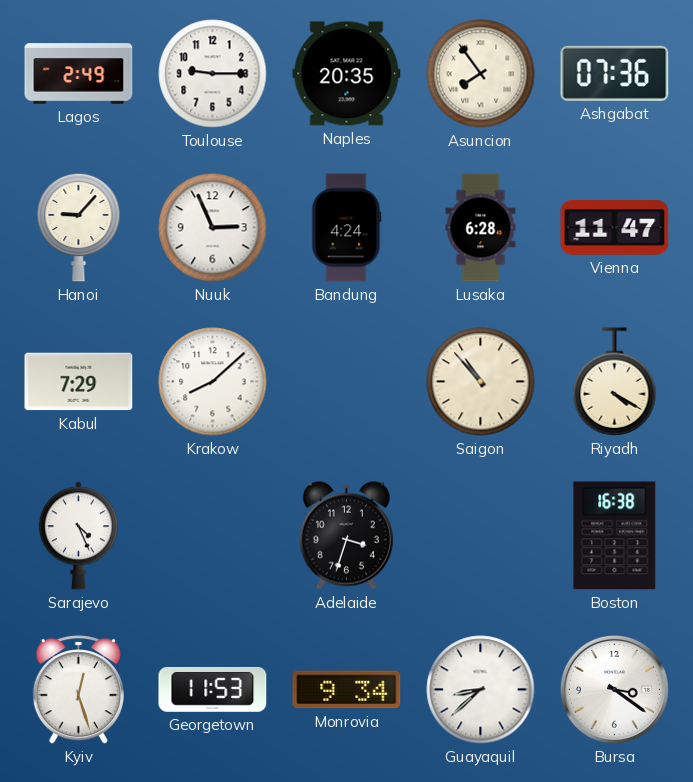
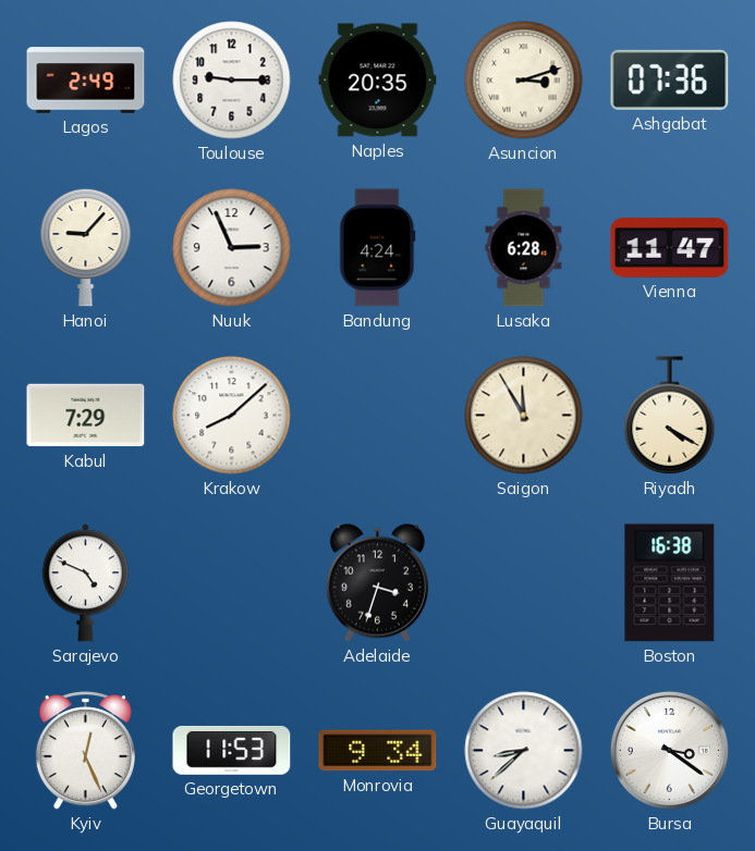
Asuncion: 7:54 -> 3:12 (524, 81)
Saigon: 10:53 -> 11:55 (524, 416)
Sarajevo: 4:26 -> 4:49 (85, 583)
Kyiv: 12:27 -> 12:26 (85, 751)
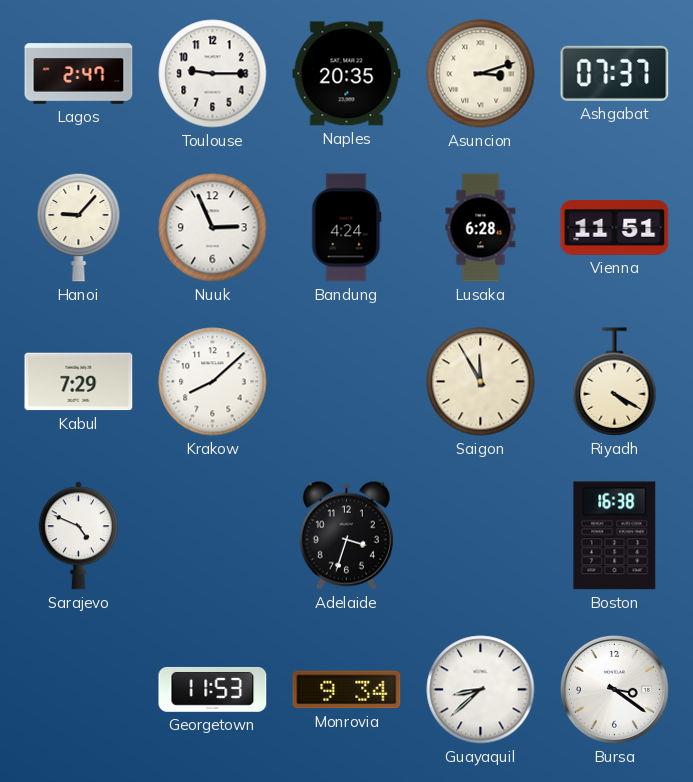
Lagos: 2:49 -> 2:47 (79, 74)
Ashgabat: 07:36 -> 07:37 (615, 73)
Vienna: 11:47 -> 11:51 (615, 228)
Kyiv: 12:26 -> none (85, 751)
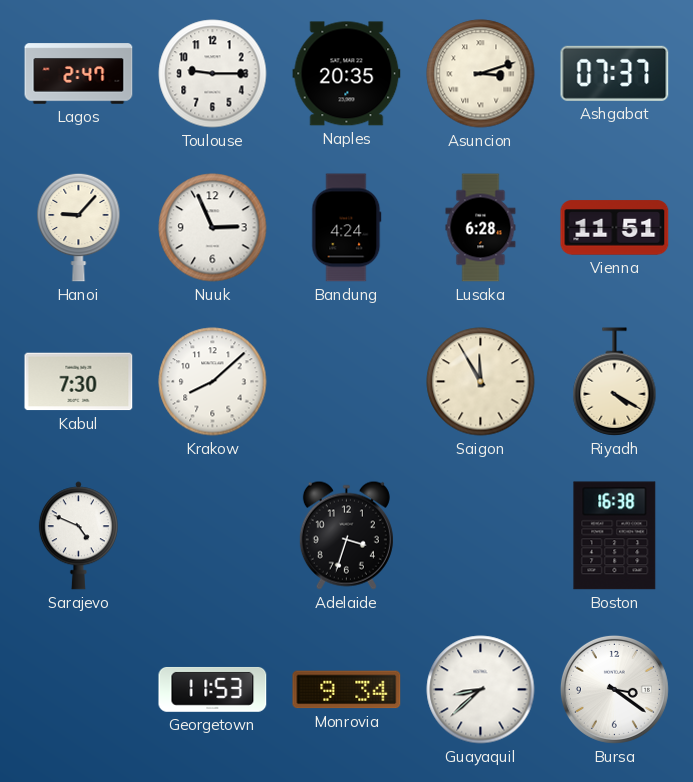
Kabul: 7:29 -> 7:30 (79, 382)
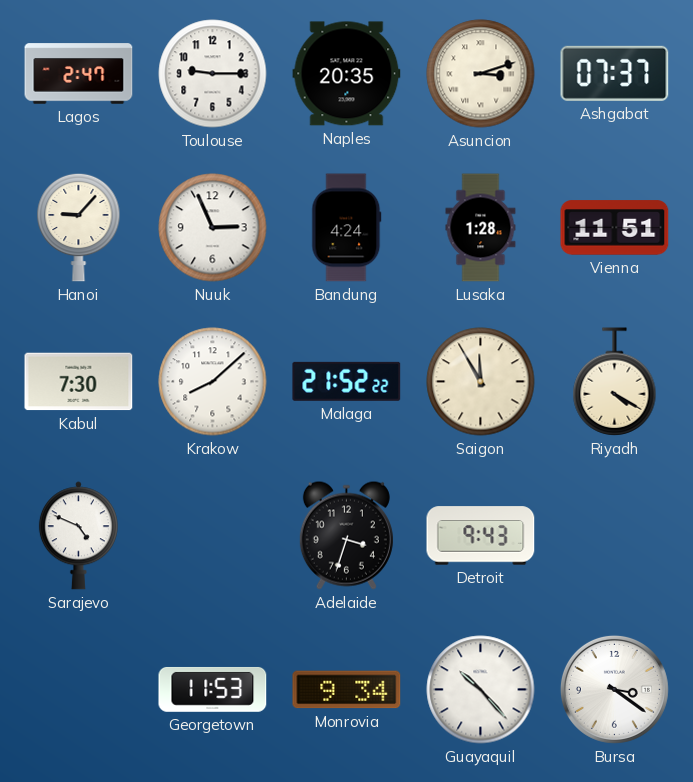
Lusaka: 6:28 -> 1:28 (481, 228)
Malaga: none -> 21:52 (347, 381)
Detroit: none -> 9:43 (481, 536)
Boston: 16:38 -> none (615, 536)
Guayaquil: 8:38 -> 10:23 (481, 690)
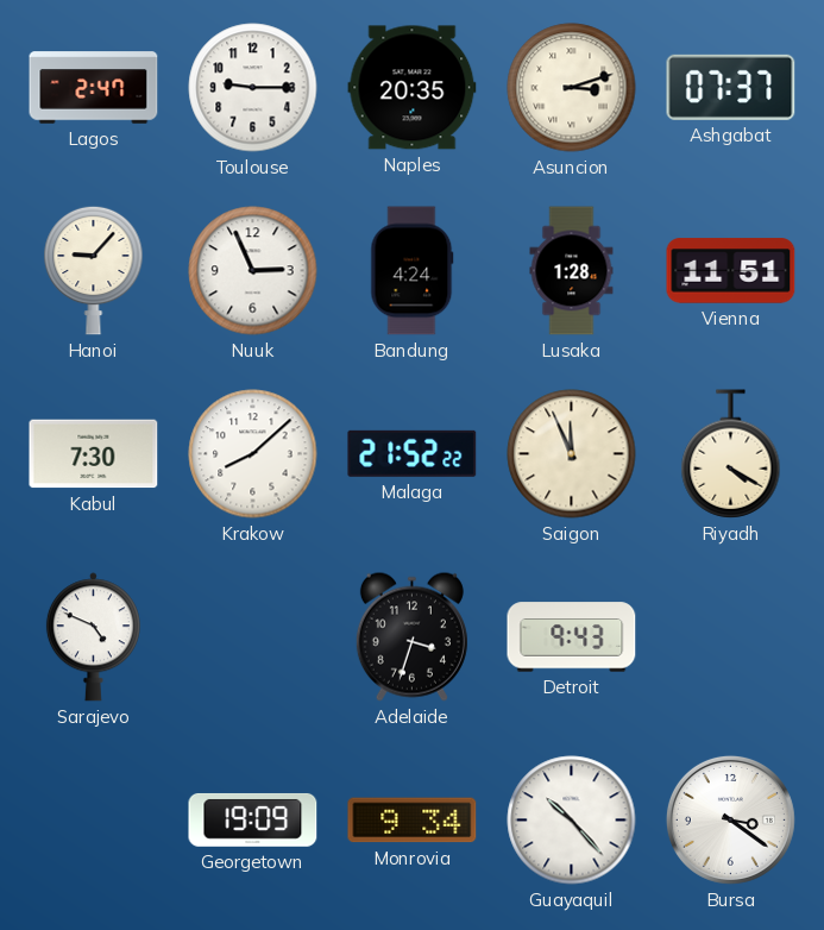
Saigon: 11:55 -> 11:56 (572, 454)
Georgetown: 11:53 -> 19:09 (253, 819)
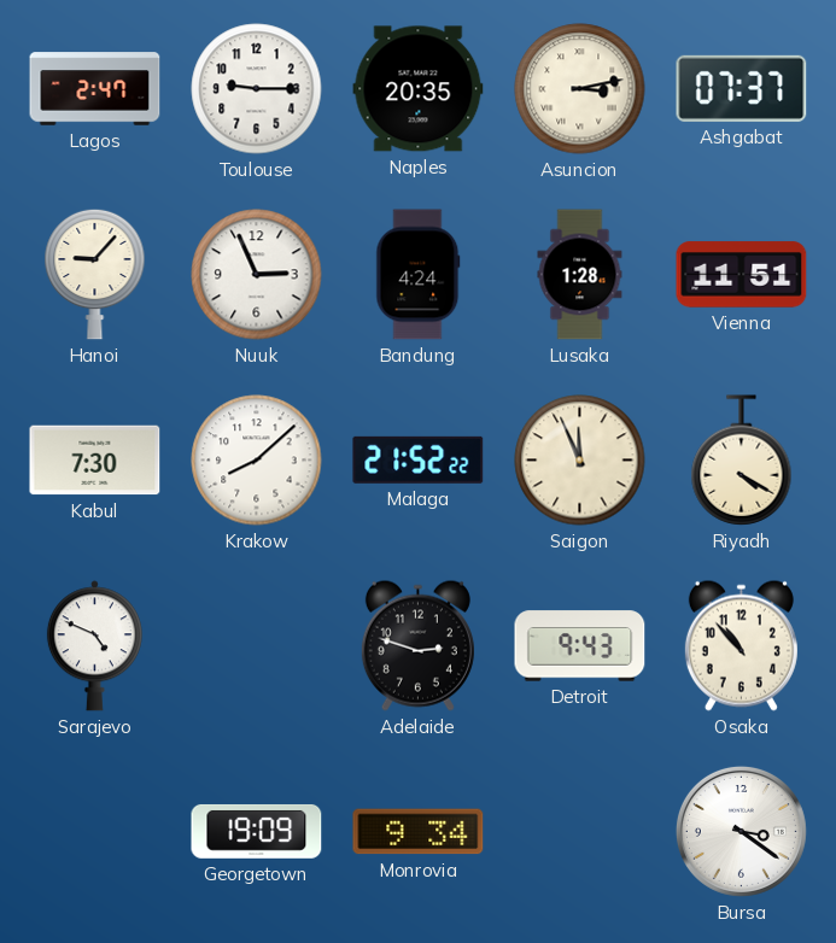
Asuncion: 3:12 -> 3:13 (580, 89)
Adelaide: 3:33 -> 2:48 (417, 645)
Osaka: none -> 10:53 (741, 645)
Guayaquil: 10:23 -> none (572, 821)
